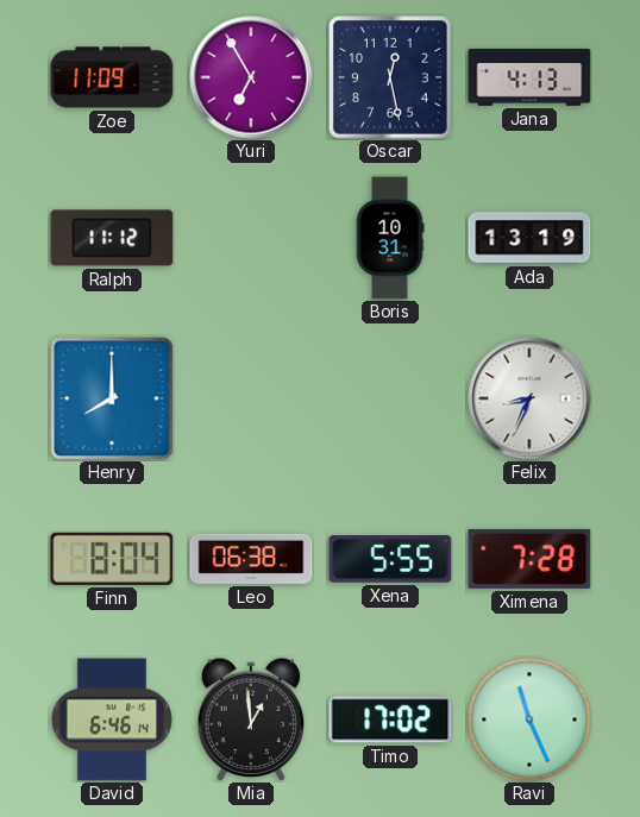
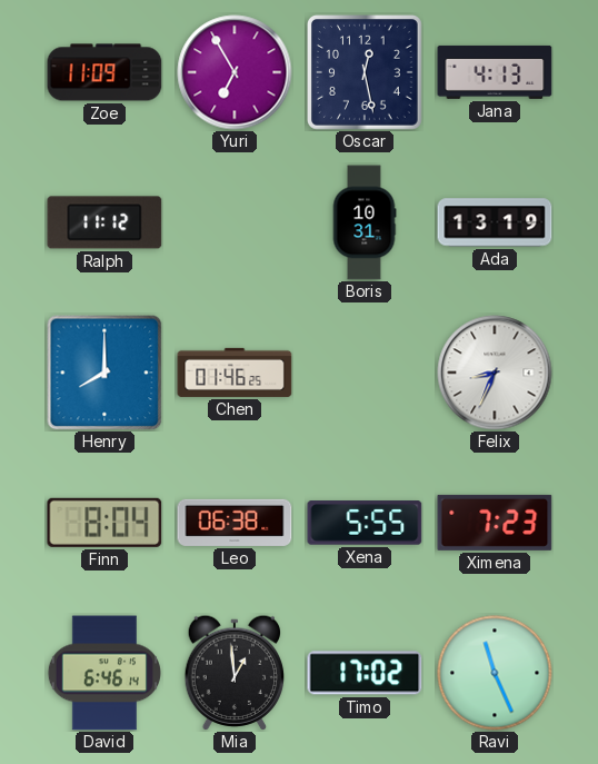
Chen: none -> 01:46 (235, 373)
Ximena: 7:28 -> 7:23 (495, 523)
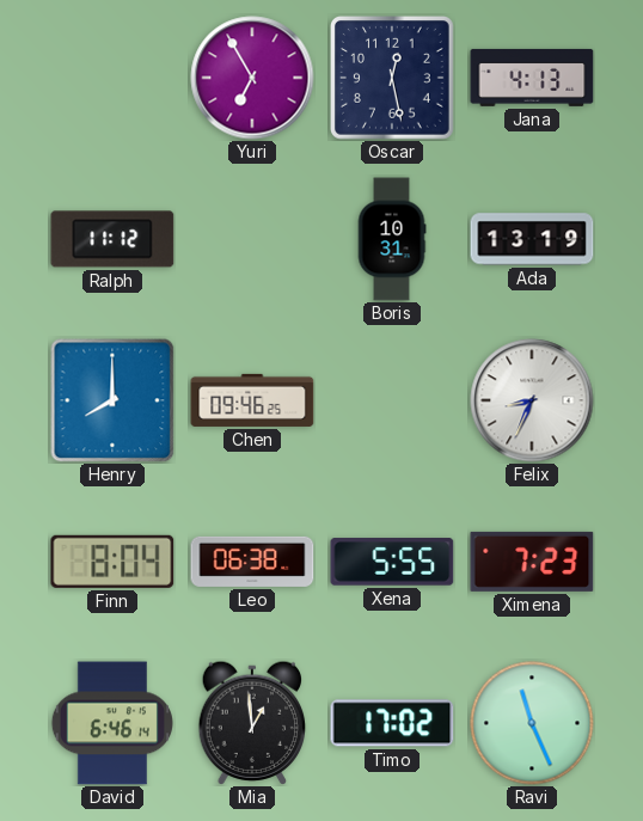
Zoe: 11:09 -> none (104, 72)
Chen: 01:46 -> 09:46 (252, 400)
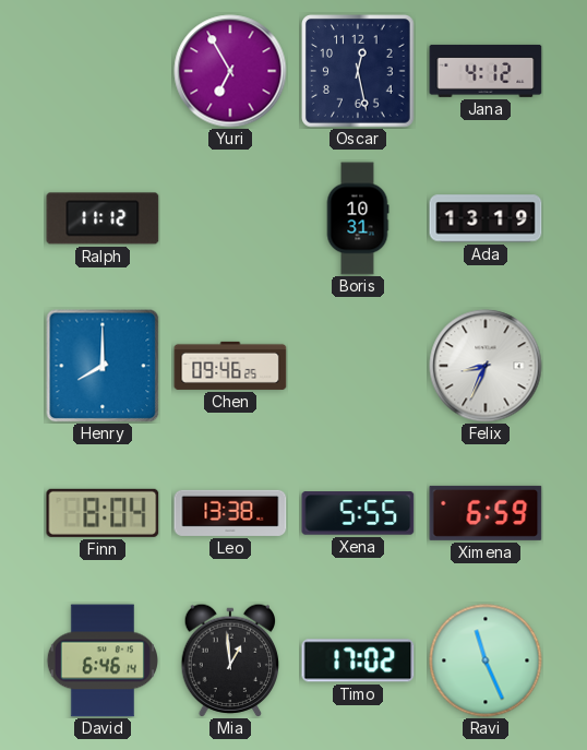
Jana: 4:13 -> 4:12 (486, 71)
Leo: 06:38 -> 13:38 (230, 513)
Ximena: 7:23 -> 6:59 (486, 513)
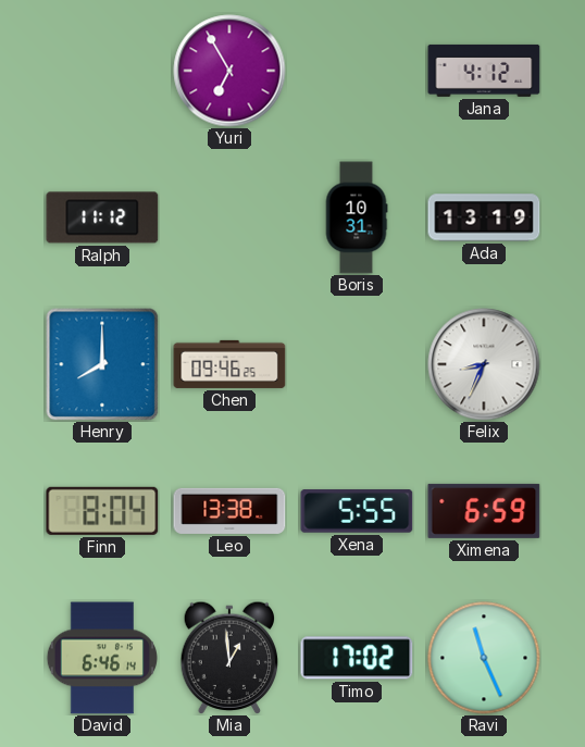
Oscar: 12:28 -> none (359, 72)
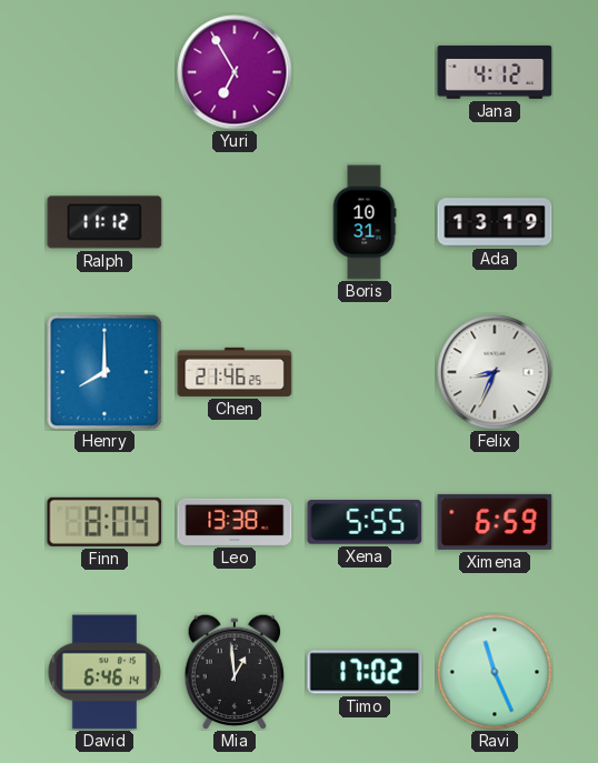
Chen: 09:46 -> 21:46 (235, 372)
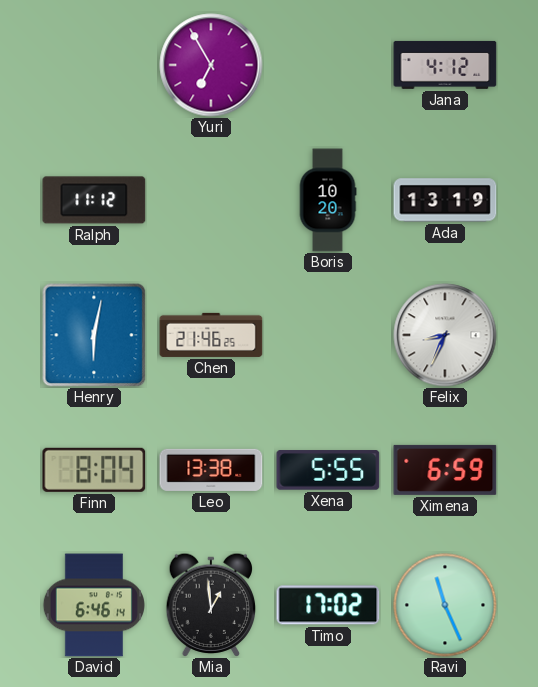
Boris: 10:31 -> 10:20 (328, 200)
Henry: 8:00 -> 6:02 (94, 335)
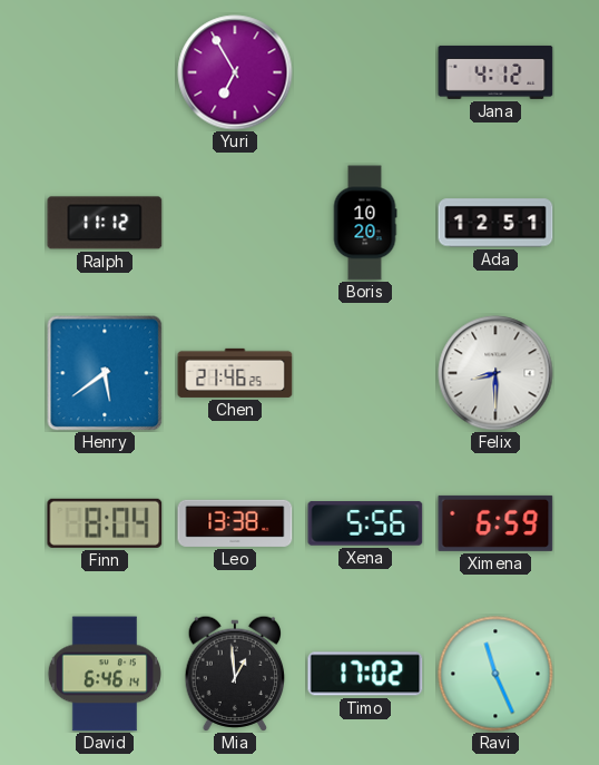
Ada: 13:19 -> 12:51 (495, 223)
Henry: 6:02 -> 5:39 (105, 373)
Felix: 8:34 -> 8:30 (495, 373)
Xena: 5:55 -> 5:56 (365, 523)
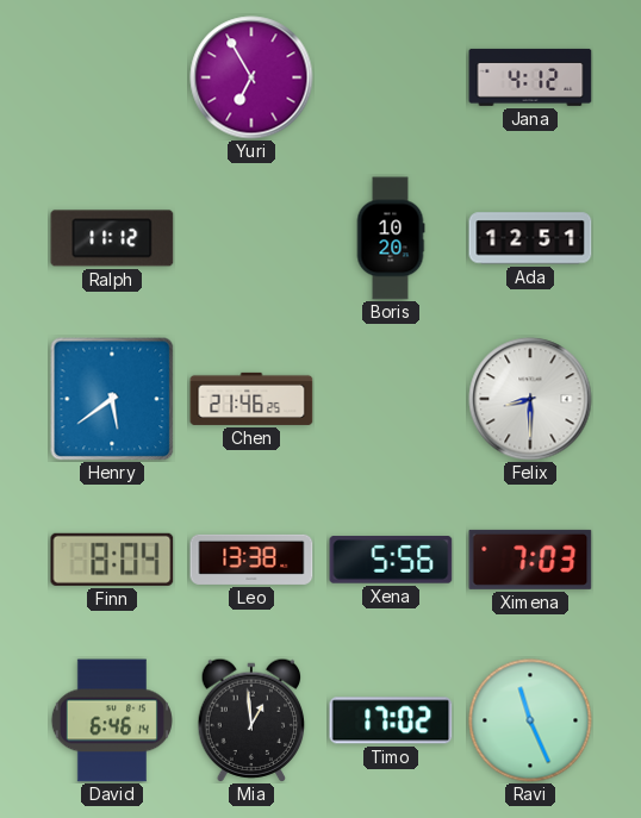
Ximena: 6:59 -> 7:03 (530, 560)
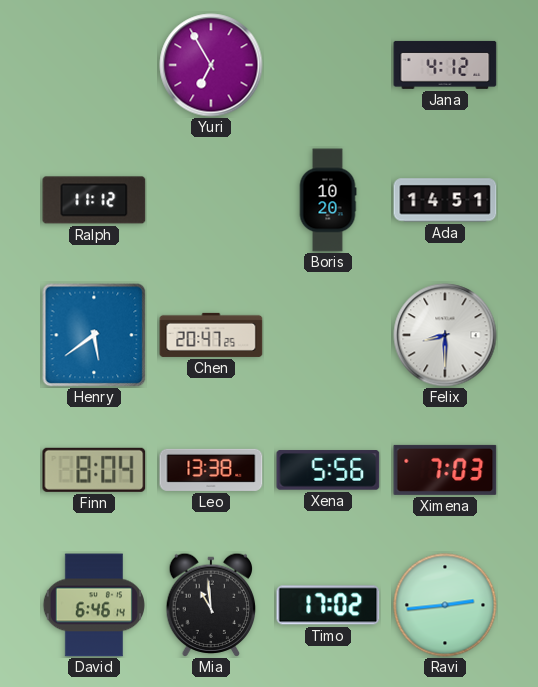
Ada: 12:51 -> 14:51 (445, 200)
Chen: 21:46 -> 20:47 (211, 335)
Mia: 12:59 -> 10:59 (211, 604)
Ravi: 11:26 -> 2:44 (445, 605)
